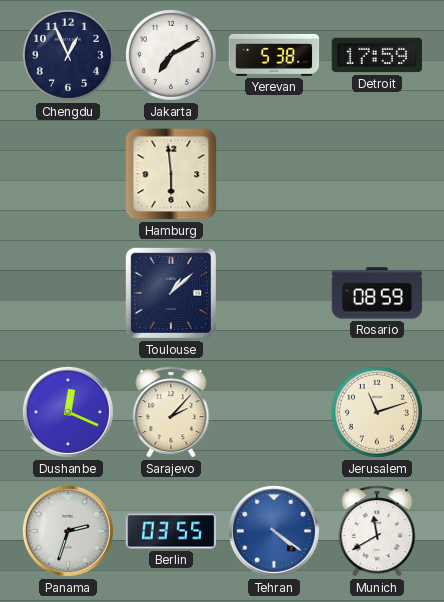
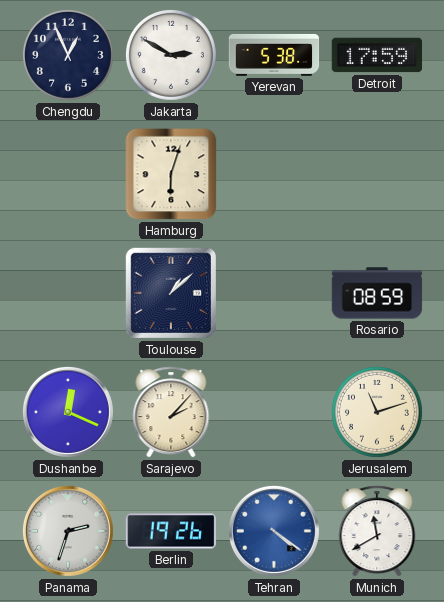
Jakarta: 7:10 -> 2:50 (171, 55)
Hamburg: 5:59 -> 6:03 (171, 174)
Berlin: 03:55 -> 19:26 (171, 531)
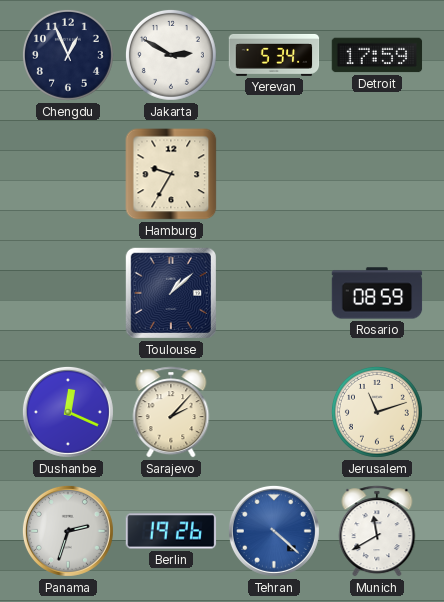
Yerevan: 5:38 -> 5:34 (274, 55)
Hamburg: 6:03 -> 9:35 (171, 174)
Tehran: 4:21 -> 4:22 (274, 531)
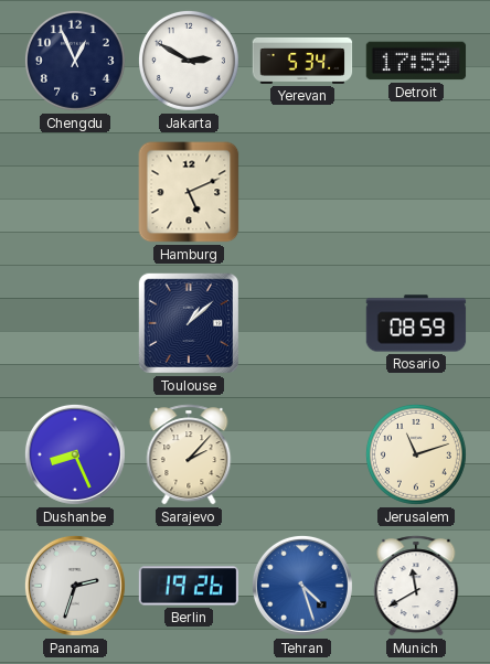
Hamburg: 9:35 -> 5:11 (189, 192)
Dushanbe: 12:19 -> 8:26 (75, 454)
Tehran: 4:22 -> 4:27 (302, 586)
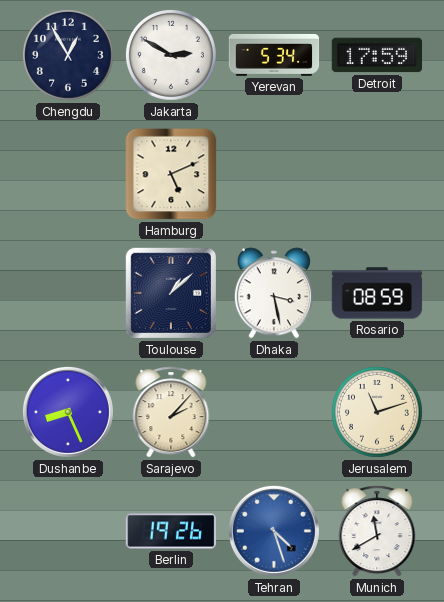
Chengdu: 12:56 -> 12:55 (68, 55)
Dhaka: none -> 3:28 (274, 293)
Panama: 2:33 -> none (75, 586)
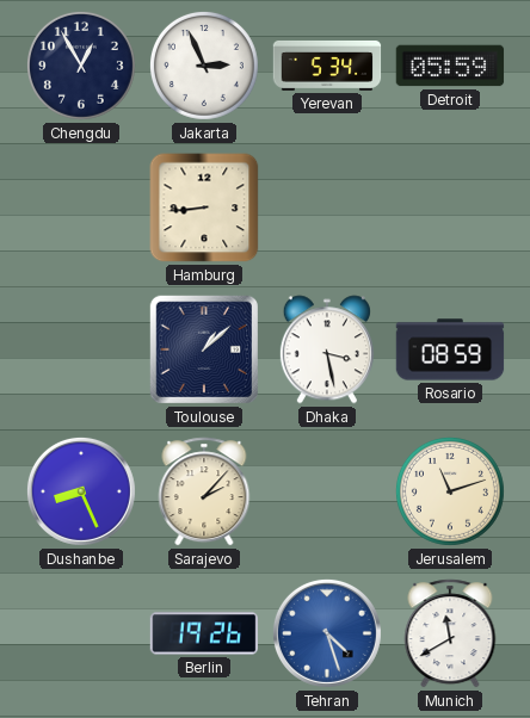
Jakarta: 2:50 -> 2:56 (204, 66)
Detroit: 17:59 -> 05:59 (450, 66)
Hamburg: 5:11 -> 8:44 (204, 208)
